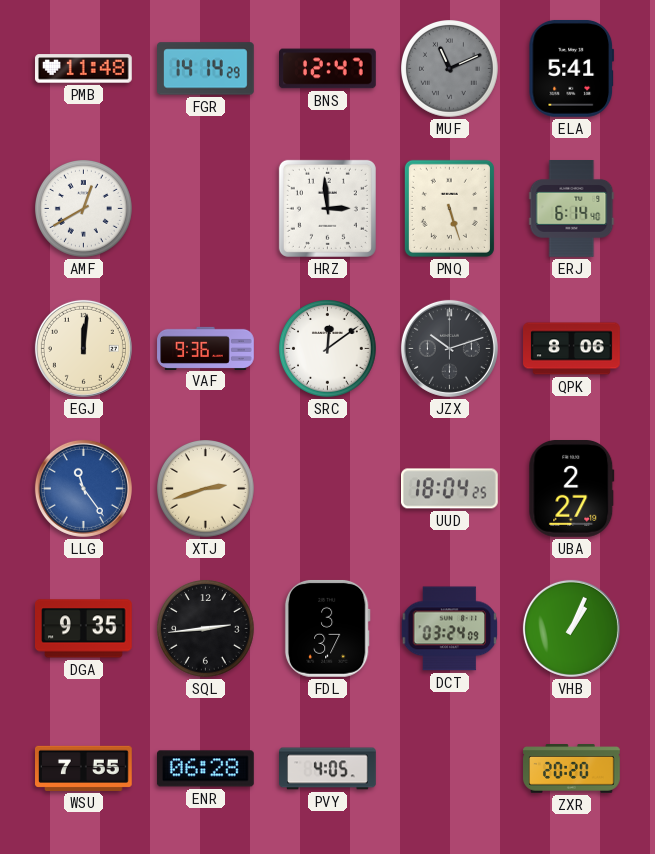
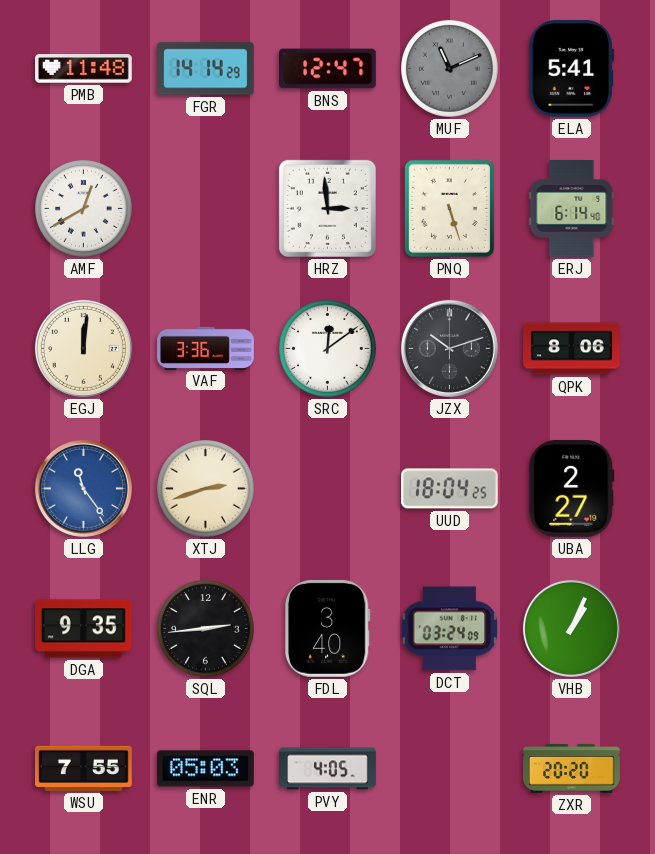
VAF: 9:36 -> 3:36 (206, 348)
FDL: 3:37 -> 3:40 (327, 628)
ENR: 06:28 -> 05:03 (205, 769)
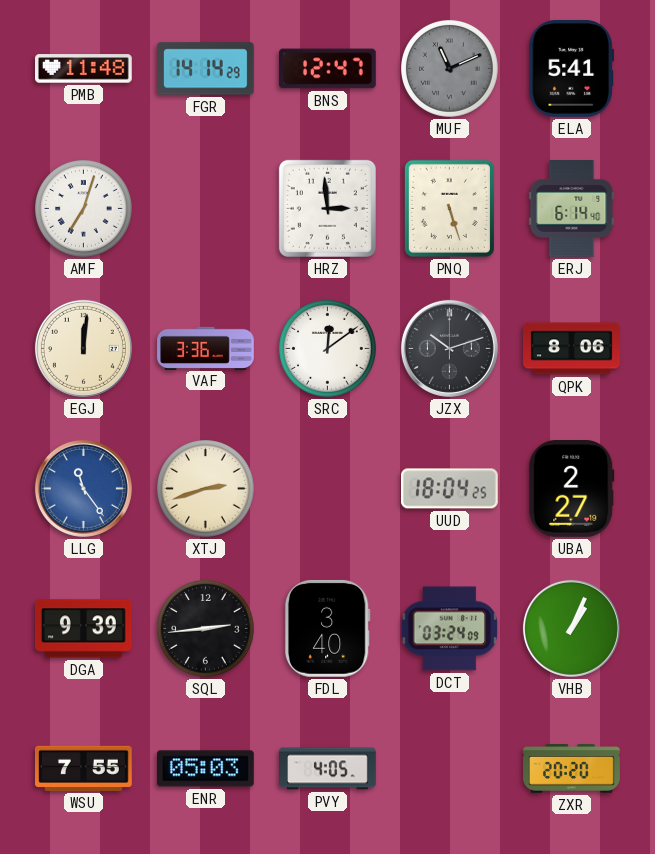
AMF: 12:40 -> 7:03 (84, 209)
DGA: 9:35 -> 9:39 (84, 629)
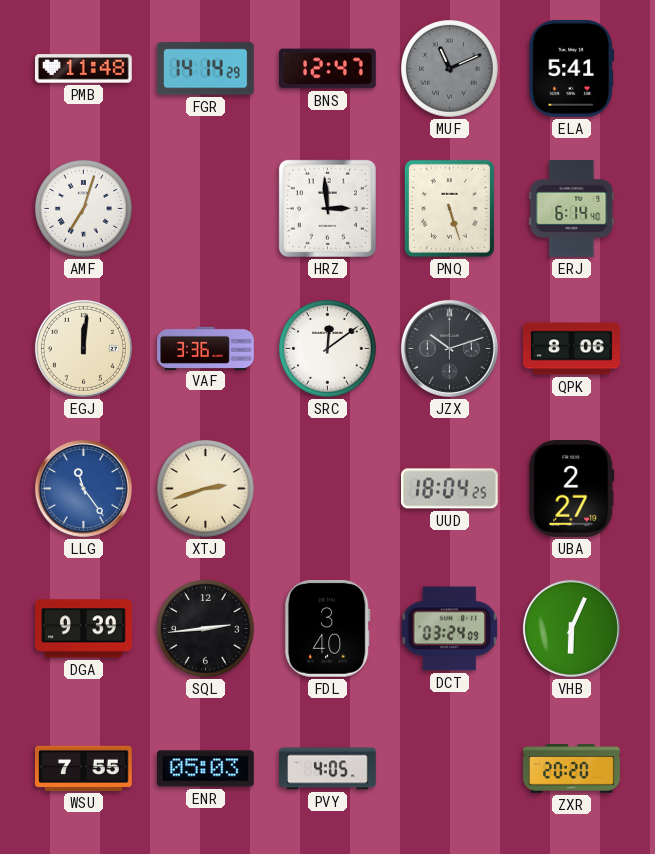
VHB: 1:04 -> 6:04 (571, 628)
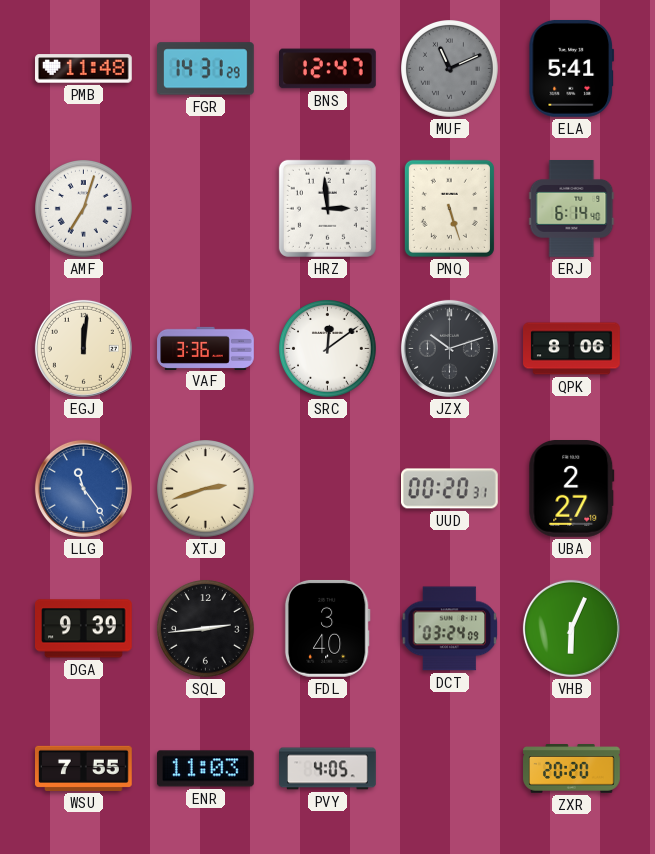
FGR: 14:14 -> 14:31 (206, 69)
UUD: 18:04 -> 00:20 (449, 489)
ENR: 05:03 -> 11:03 (205, 769)
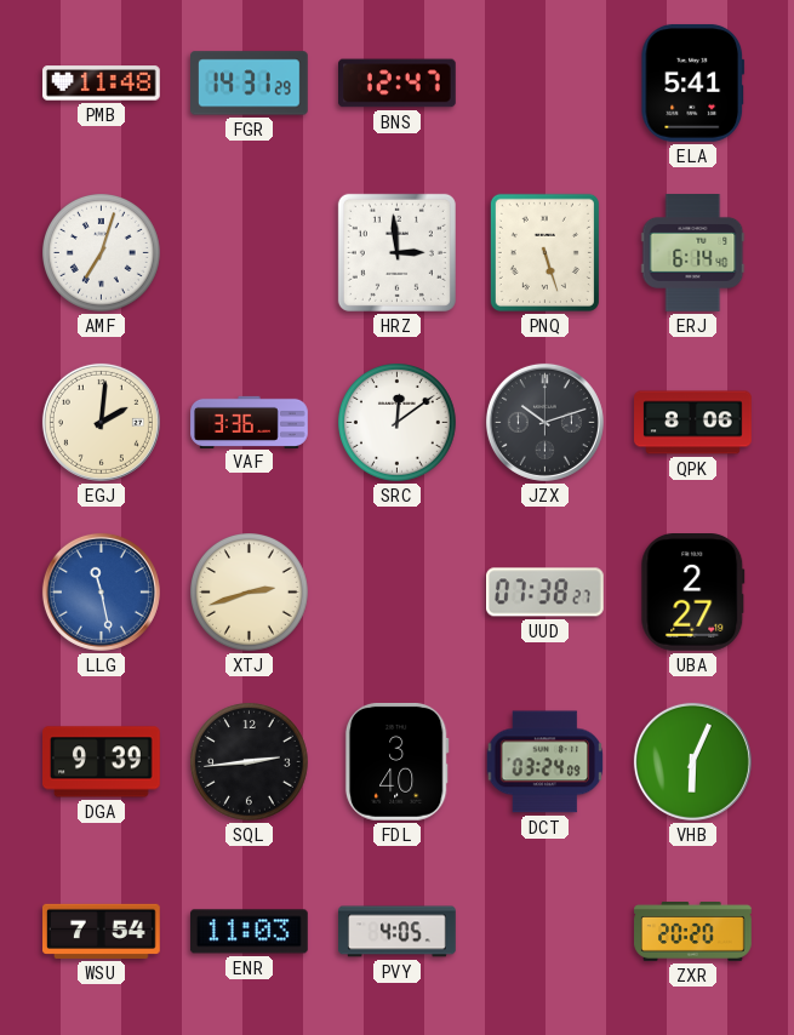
MUF: 11:11 -> none (450, 69)
EGJ: 12:01 -> 2:01 (101, 422)
LLG: 11:24 -> 11:28 (101, 591)
UUD: 00:20 -> 07:38 (544, 593)
WSU: 7:55 -> 7:54 (102, 931)
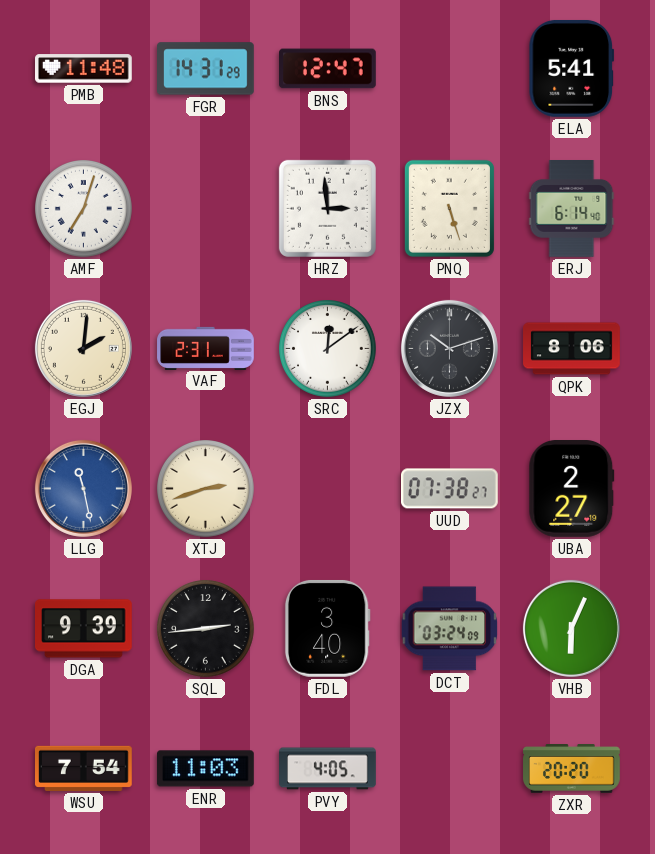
VAF: 3:36 -> 2:31 (206, 348)
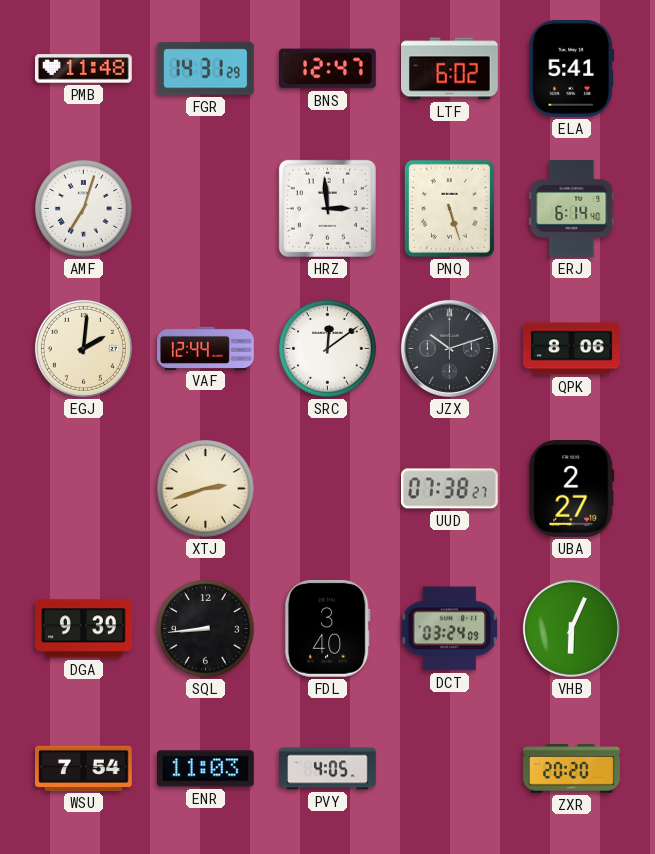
LTF: none -> 6:02 (450, 69)
VAF: 2:31 -> 12:44 (206, 348)
LLG: 11:28 -> none (83, 488)
SQL: 2:44 -> 8:44 (206, 629)
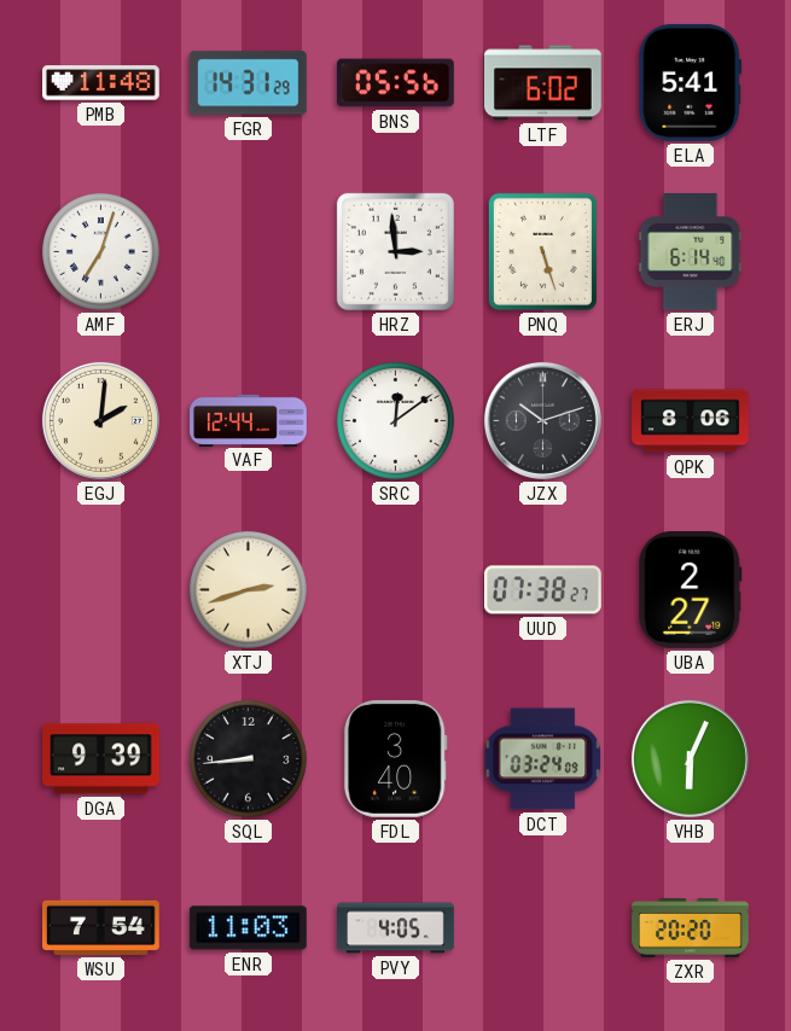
BNS: 12:47 -> 05:56 (396, 83)
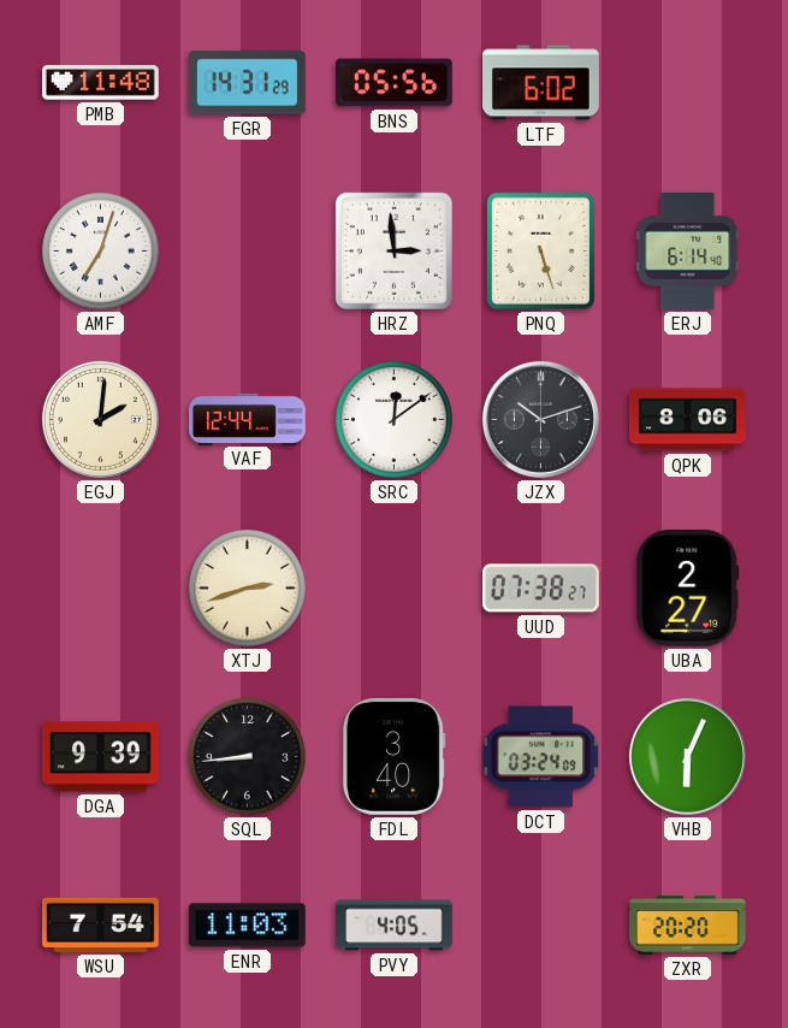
ELA: 5:41 -> none (691, 82)
